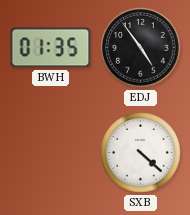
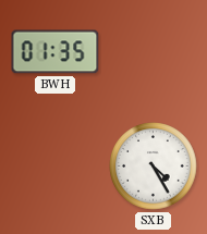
EDJ: 4:54 -> none (141, 48)
SXB: 4:22 -> 4:25 (154, 167)
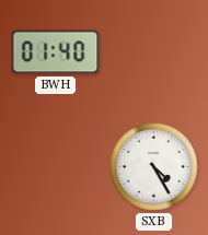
BWH: 01:35 -> 01:40 (56, 52)
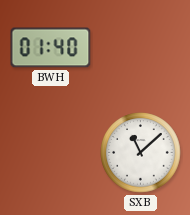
SXB: 4:25 -> 11:08 (141, 153)
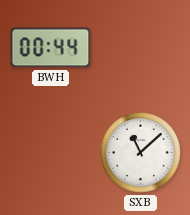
BWH: 01:40 -> 00:44 (51, 48)
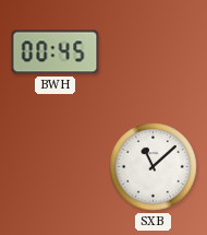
BWH: 00:44 -> 00:45 (56, 52)
